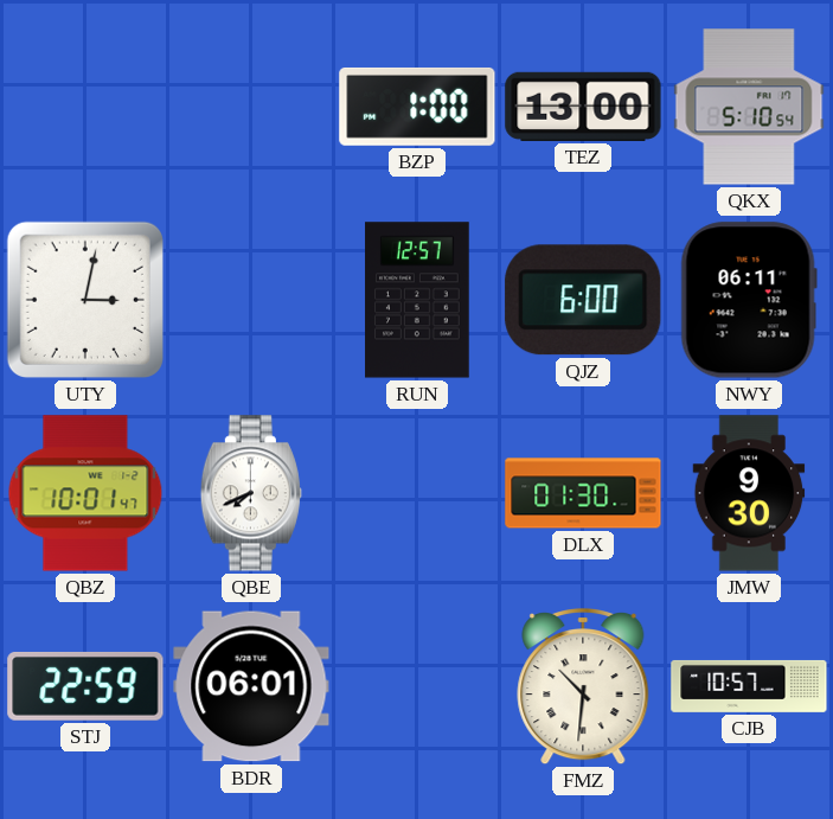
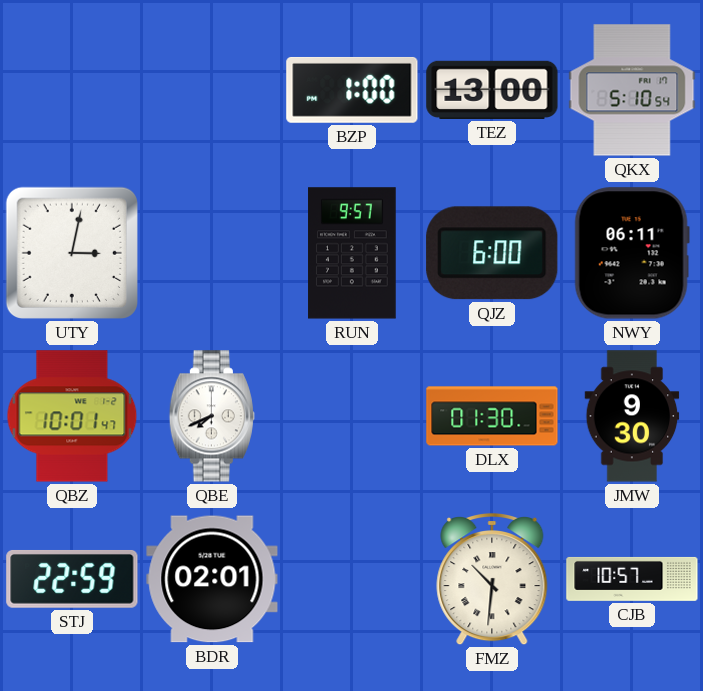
RUN: 12:57 -> 9:57 (352, 253)
BDR: 06:01 -> 02:01 (212, 579)
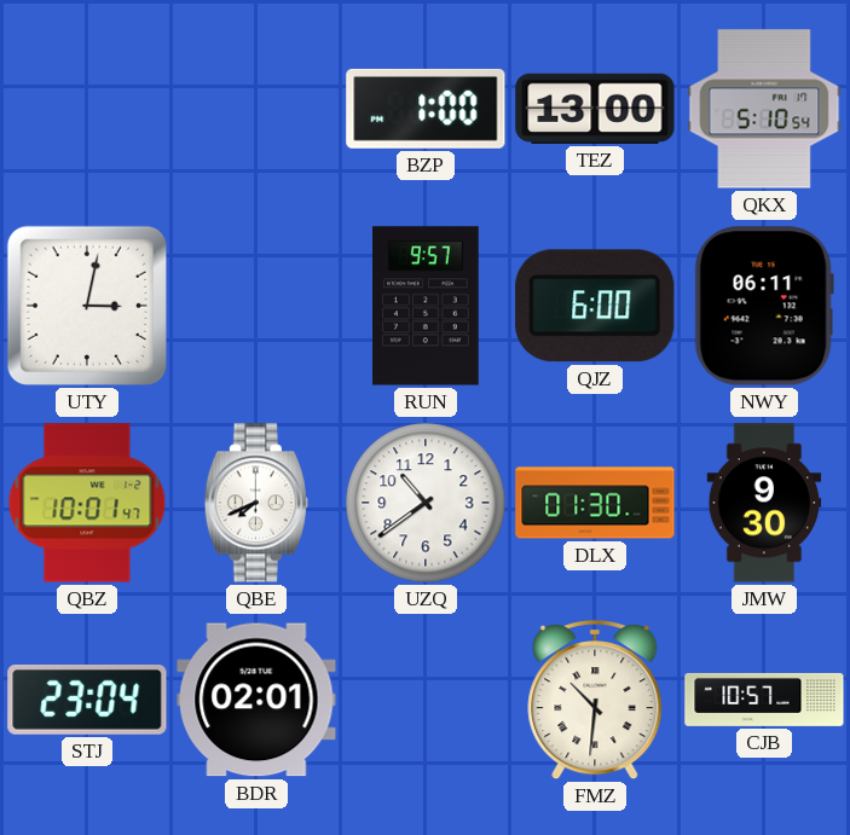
UZQ: none -> 10:39 (426, 503)
STJ: 22:59 -> 23:04 (87, 700)
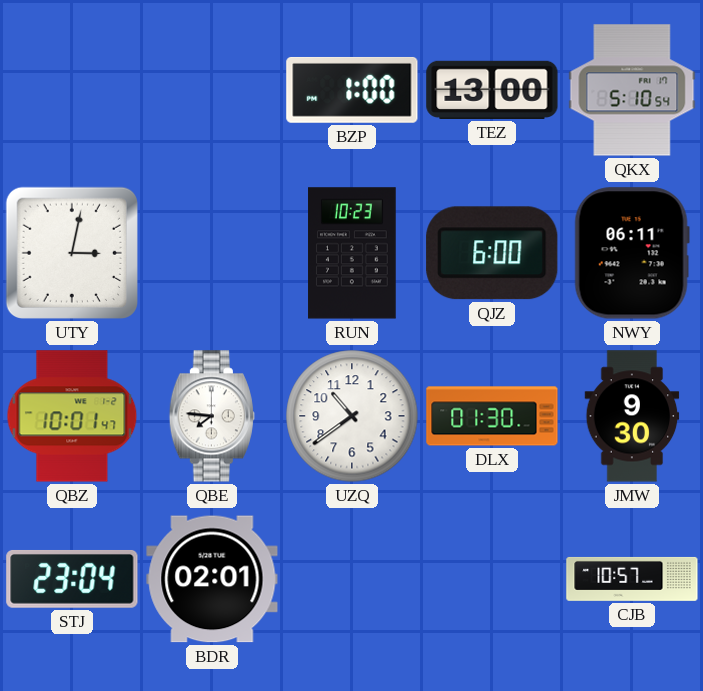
RUN: 9:57 -> 10:23 (352, 253)
QBE: 7:41 -> 7:46 (212, 416)
FMZ: 10:31 -> none (595, 700)
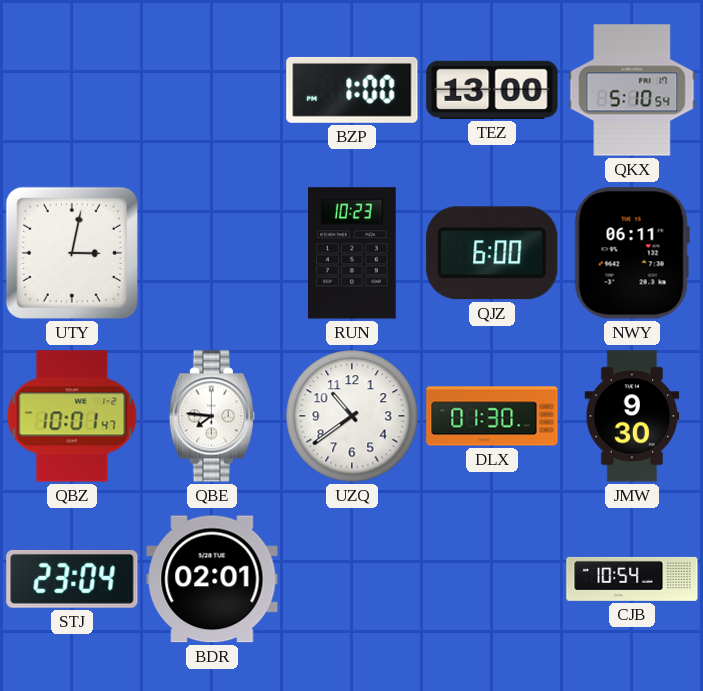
CJB: 10:57 -> 10:54 (632, 579)
